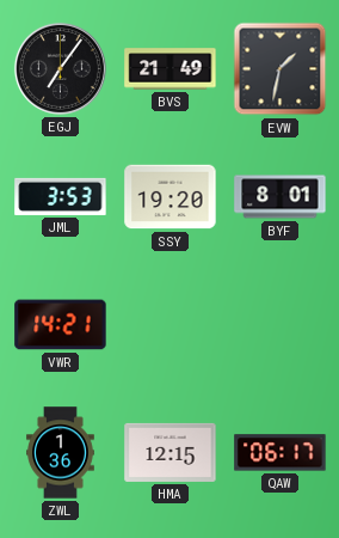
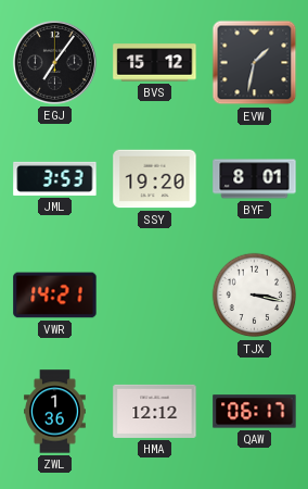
BVS: 21:49 -> 15:12 (155, 63)
TJX: none -> 3:17 (255, 296)
HMA: 12:15 -> 12:12 (155, 411)
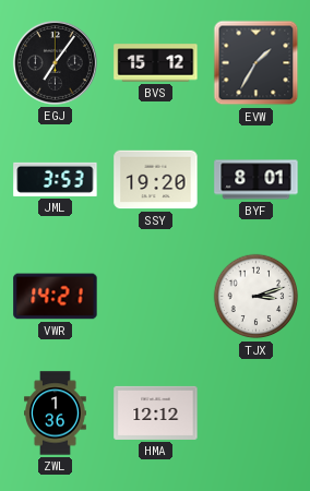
EVW: 1:32 -> 1:35 (257, 63)
TJX: 3:17 -> 3:12 (257, 297)
QAW: 06:17 -> none (255, 412)
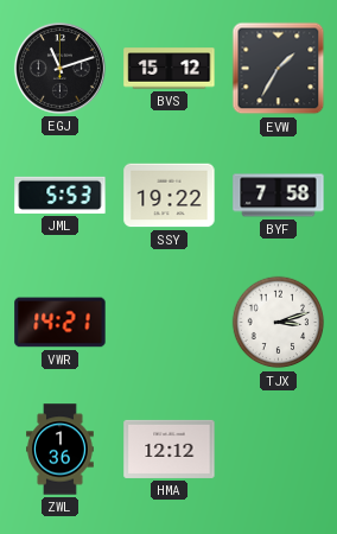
EGJ: 7:06 -> 11:12 (59, 68)
JML: 3:53 -> 5:53 (61, 195)
SSY: 19:20 -> 19:22 (170, 196)
BYF: 8:01 -> 7:58 (279, 196)
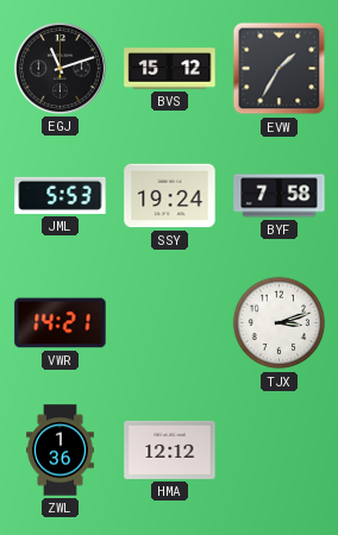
SSY: 19:22 -> 19:24 (170, 196)
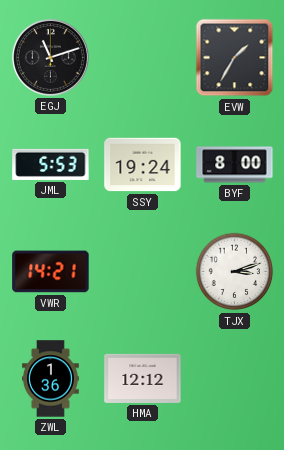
BVS: 15:12 -> none (170, 69)
BYF: 7:58 -> 8:00 (235, 165)
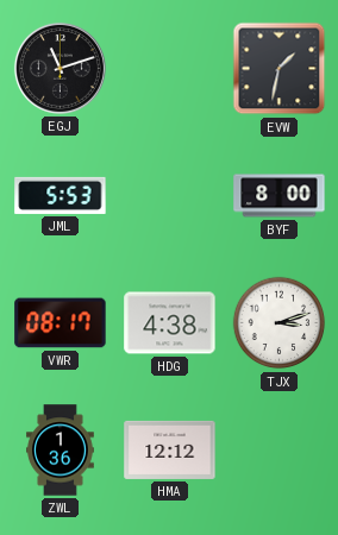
EVW: 1:35 -> 1:32 (280, 69)
SSY: 19:24 -> none (143, 165)
VWR: 14:21 -> 08:17 (61, 323)
HDG: none -> 4:38 (170, 323)
